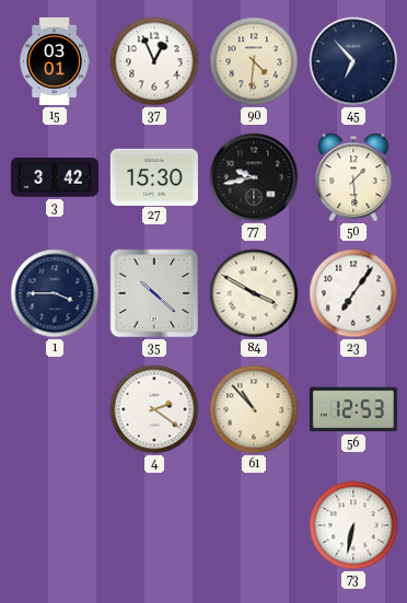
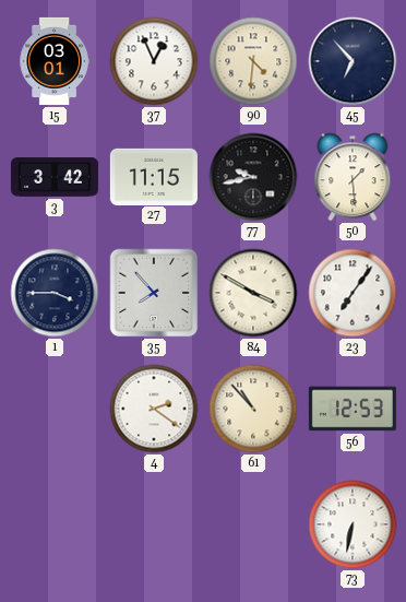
27: 15:30 -> 11:15 (154, 176)
35: 10:22 -> 7:53 (154, 293)
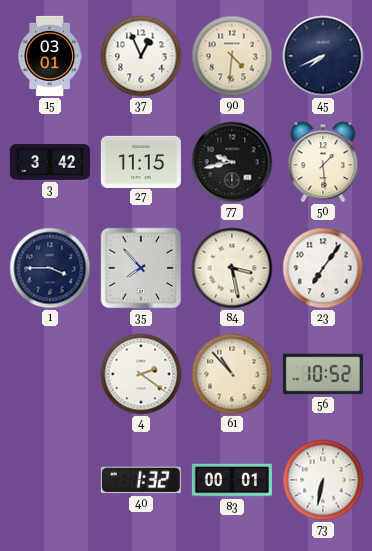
45: 6:53 -> 7:41 (323, 56)
84: 3:50 -> 3:28 (232, 268)
56: 12:53 -> 10:52 (323, 374)
40: none -> 1:32 (141, 480)
83: none -> 00:01 (232, 480)
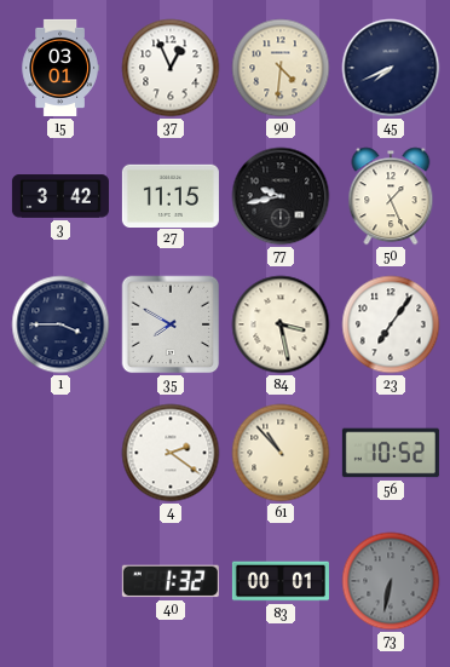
50: 1:29 -> 1:26 (391, 196)
35: 7:53 -> 7:50 (171, 324)
73 dial: white -> grey (391, 581)
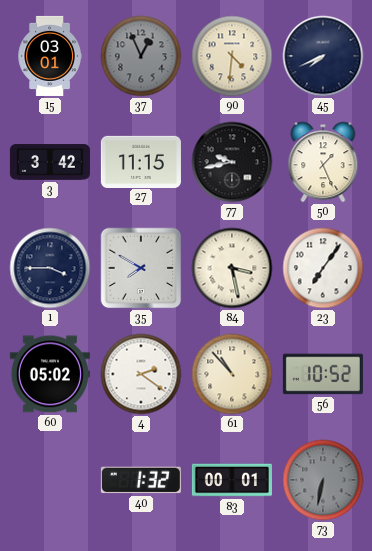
37 dial: white -> grey (141, 56)
60: none -> 05:02 (50, 374)
